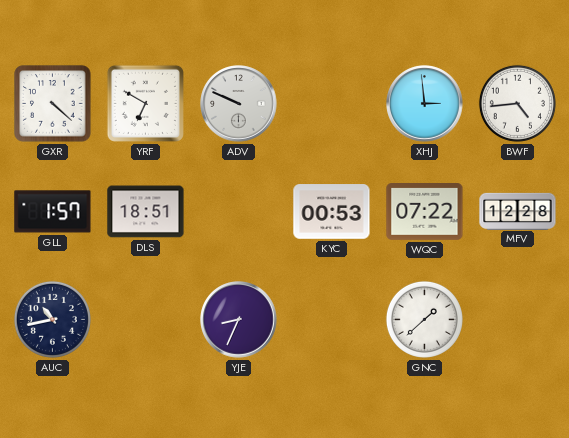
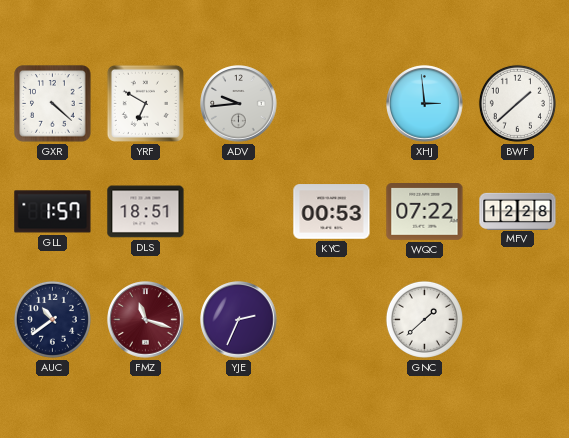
ADV: 9:49 -> 9:44 (239, 104)
BWF: 4:44 -> 1:38 (517, 103)
AUC: 10:43 -> 10:39 (52, 319)
FMZ: none -> 11:18 (146, 320)
YJE: 8:34 -> 2:34 (239, 320)
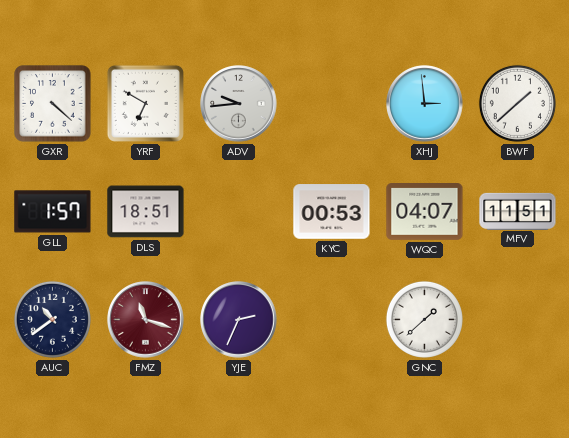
WQC: 07:22 -> 04:07 (425, 212)
MFV: 12:28 -> 11:51 (518, 211)
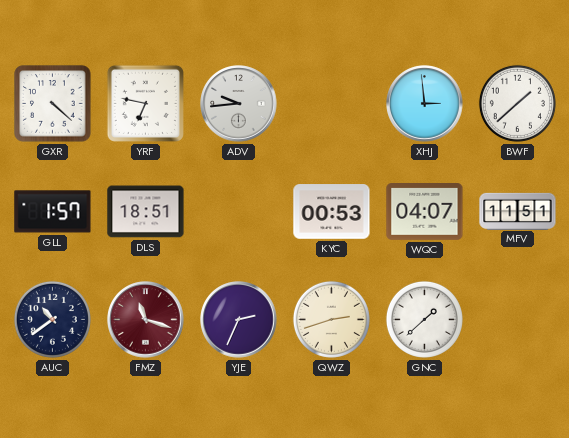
YRF: 6:50 -> 6:47 (145, 103)
QWZ: none -> 2:42 (331, 319)
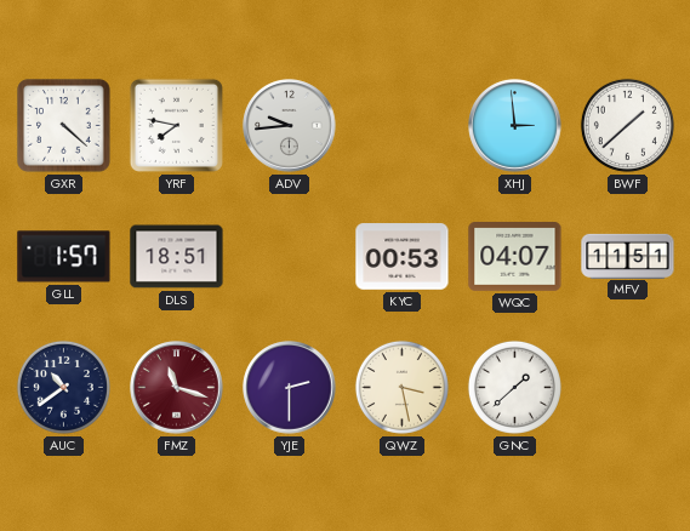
YRF: 6:47 -> 7:47 (176, 125)
YJE: 2:34 -> 2:30 (290, 388)
QWZ: 2:42 -> 3:28 (401, 387)
